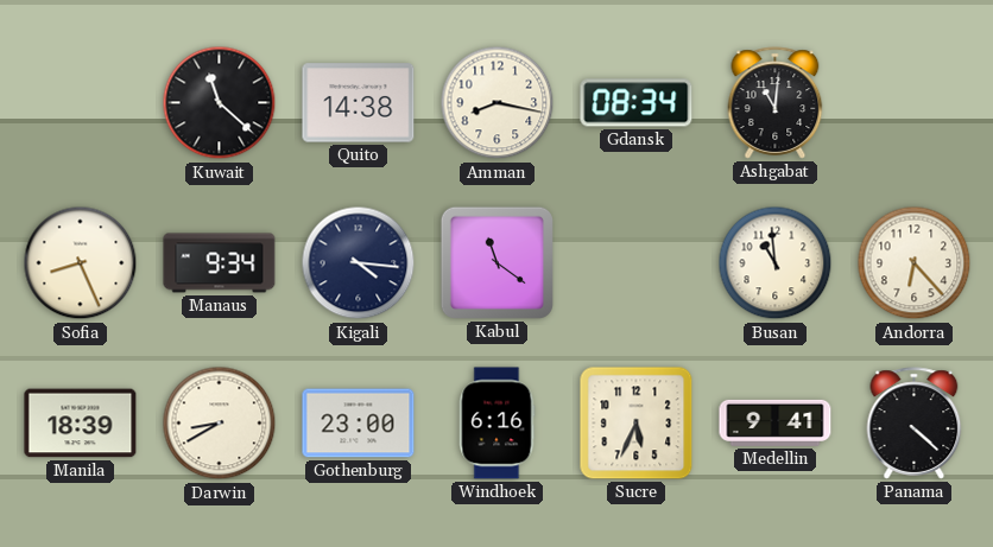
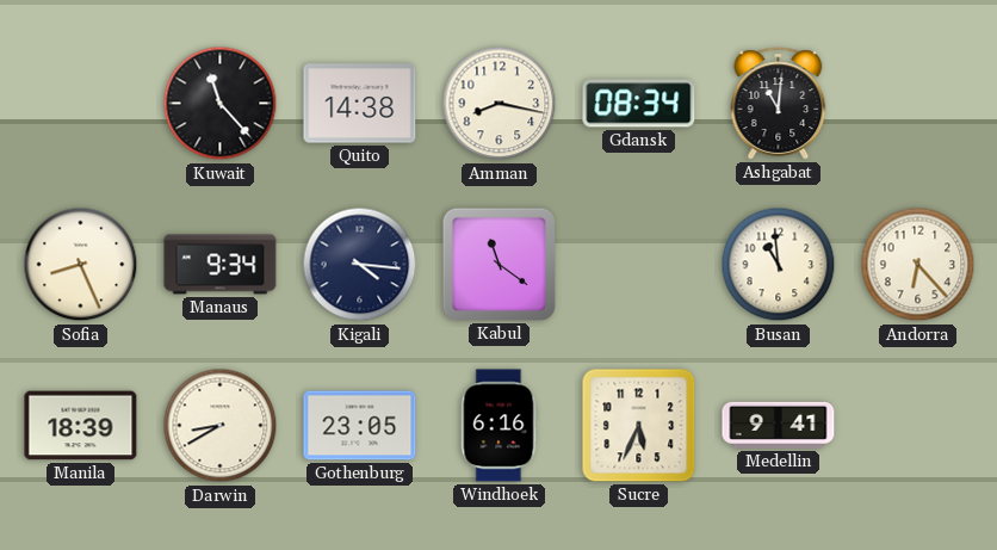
Kuwait: 11:22 -> 11:23 (221, 104)
Gothenburg: 23:00 -> 23:05 (360, 426)
Panama: 4:22 -> none (915, 424)
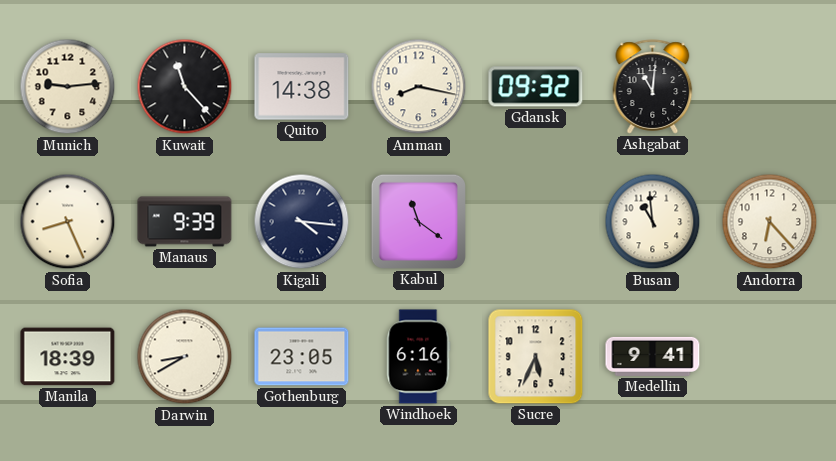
Munich: none -> 9:14 (68, 87)
Gdansk: 08:34 -> 09:32 (536, 87)
Manaus: 9:34 -> 9:39 (185, 222)
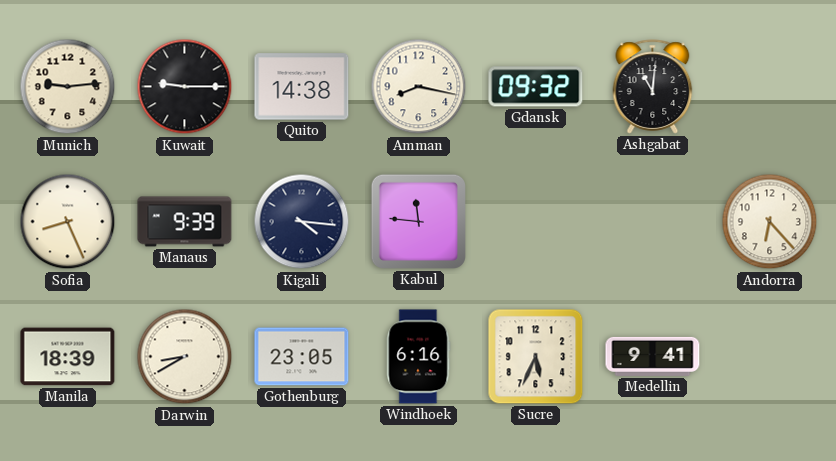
Kuwait: 11:23 -> 9:15 (185, 87)
Kabul: 11:21 -> 11:46 (418, 221)
Busan: 10:59 -> none (653, 222)
